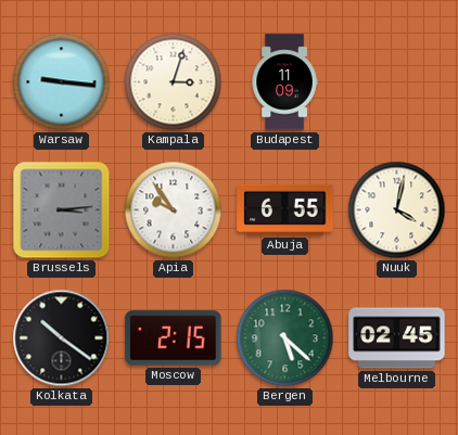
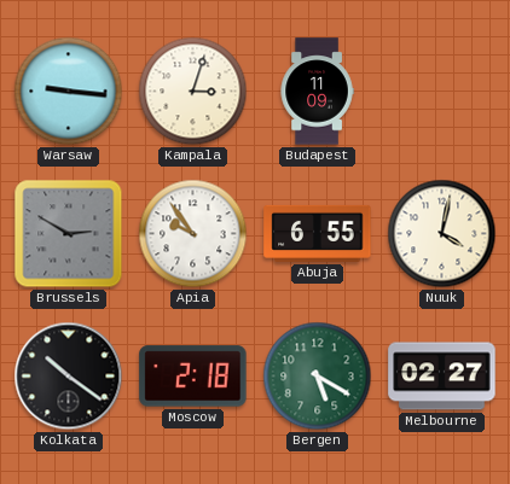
Brussels: 3:14 -> 2:50 (69, 234)
Moscow: 2:15 -> 2:18 (193, 377)
Bergen: 5:22 -> 5:20 (318, 377)
Melbourne: 02:45 -> 02:27 (442, 377)
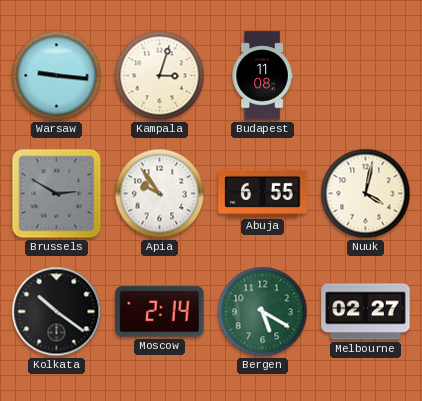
Budapest: 11:09 -> 11:08 (262, 76)
Moscow: 2:18 -> 2:14 (160, 312)
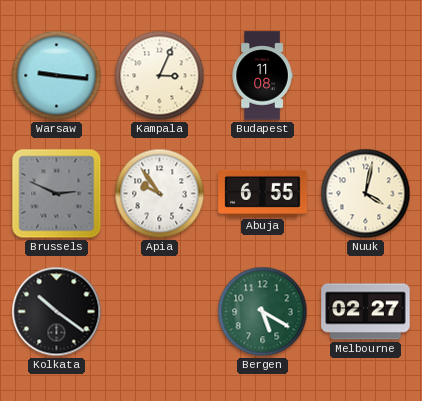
Kampala: 3:03 -> 3:04 (160, 76)
Brussels: 2:50 -> 2:49 (57, 194)
Moscow: 2:14 -> none (160, 312)
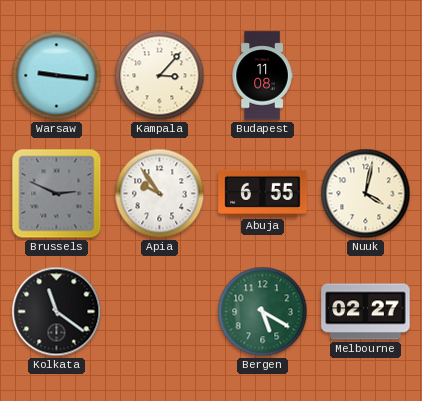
Kampala: 3:04 -> 3:07 (160, 76)
Kolkata: 10:21 -> 11:21 (57, 312)
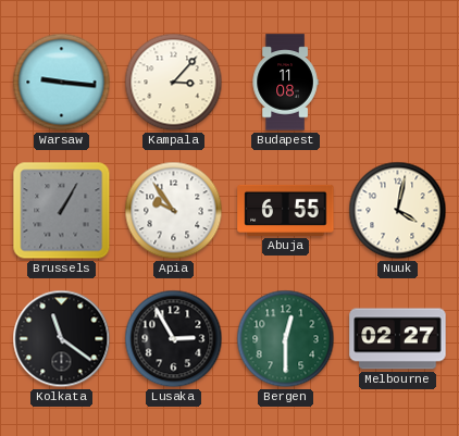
Brussels: 2:49 -> 1:05 (62, 211)
Lusaka: none -> 2:55 (174, 339)
Bergen: 5:20 -> 12:30 (286, 339)
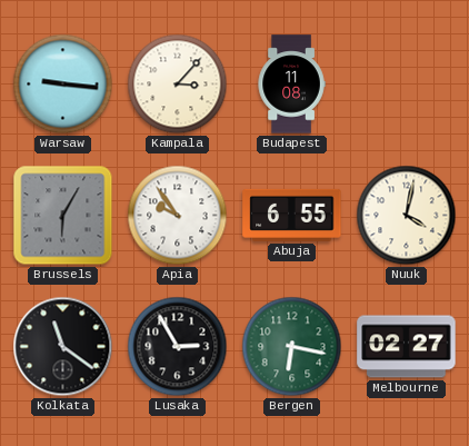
Brussels: 1:05 -> 6:05 (63, 216)
Bergen: 12:30 -> 6:17 (292, 347)
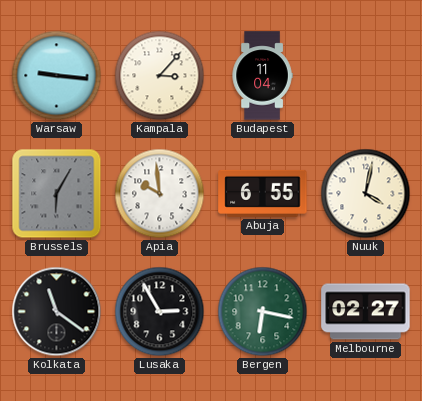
Budapest: 11:08 -> 11:04 (262, 76)
Apia: 9:54 -> 9:59 (160, 194)
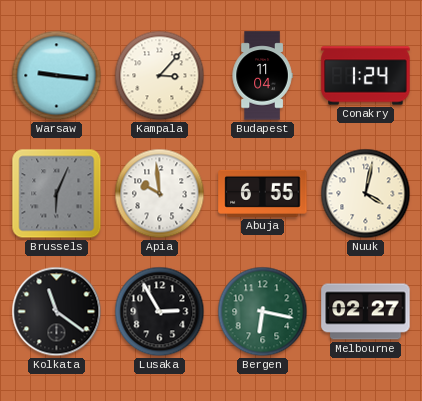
Conakry: none -> 1:24 (366, 76)
Brussels: 6:05 -> 6:04 (57, 194)
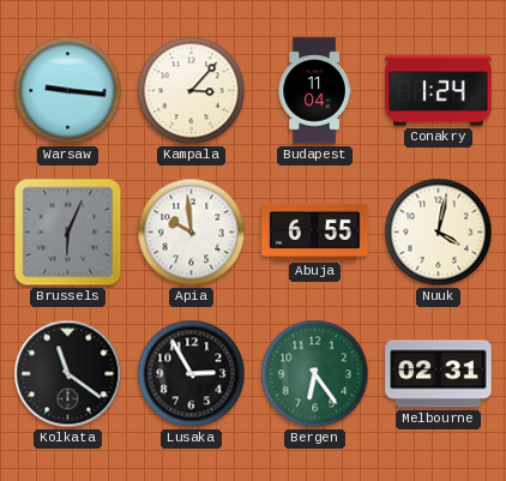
Bergen: 6:17 -> 6:24 (315, 374)
Melbourne: 02:27 -> 02:31 (439, 374)
